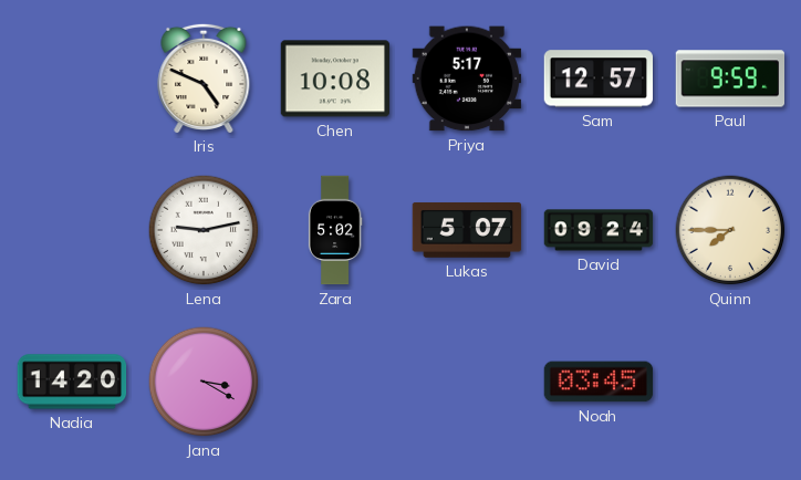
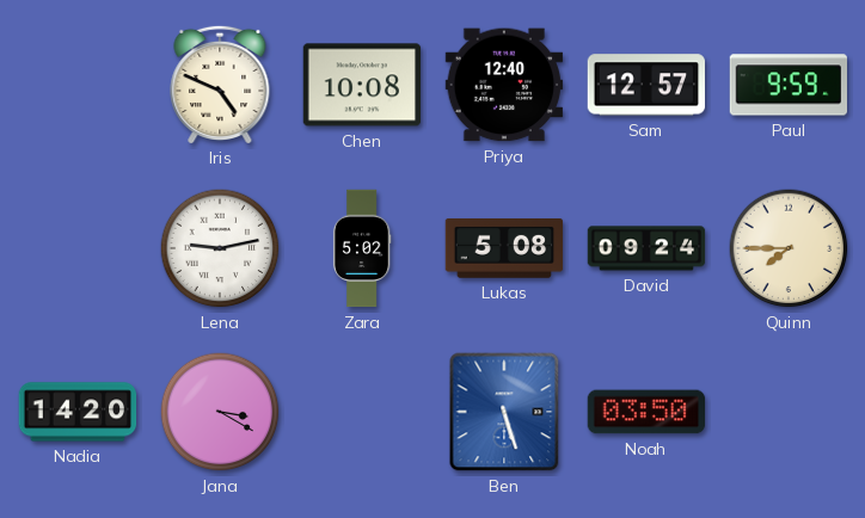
Priya: 5:17 -> 12:40 (504, 85)
Lukas: 5:07 -> 5:08 (504, 248)
Ben: none -> 5:27 (504, 412)
Noah: 03:45 -> 03:50 (646, 412)
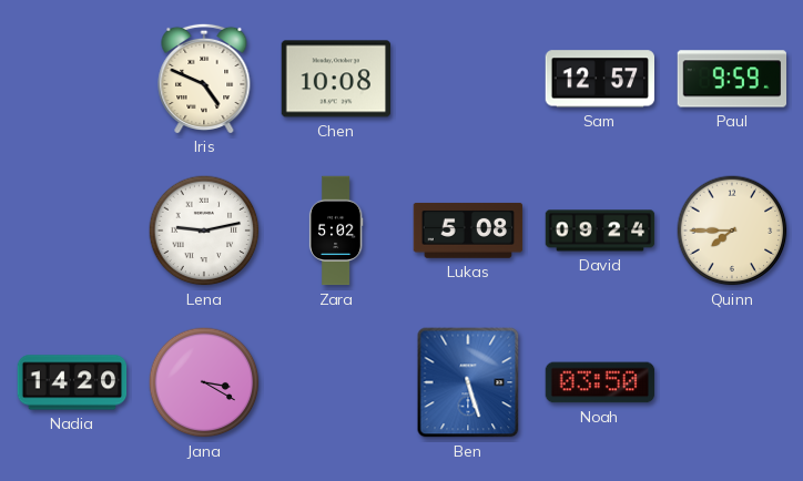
Priya: 12:40 -> none (504, 85)
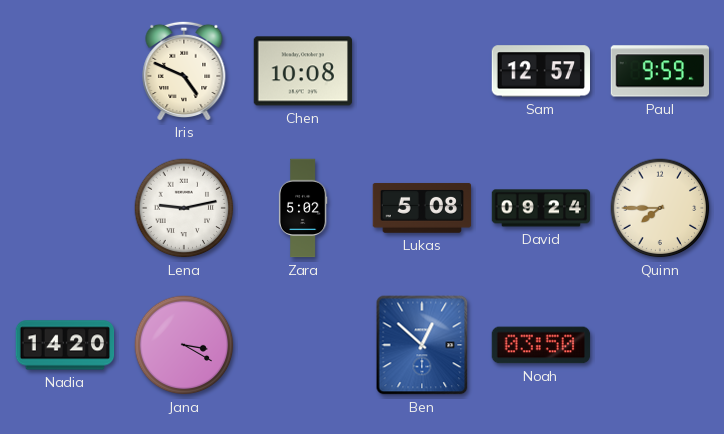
Ben: 5:27 -> 12:52 (422, 345)
